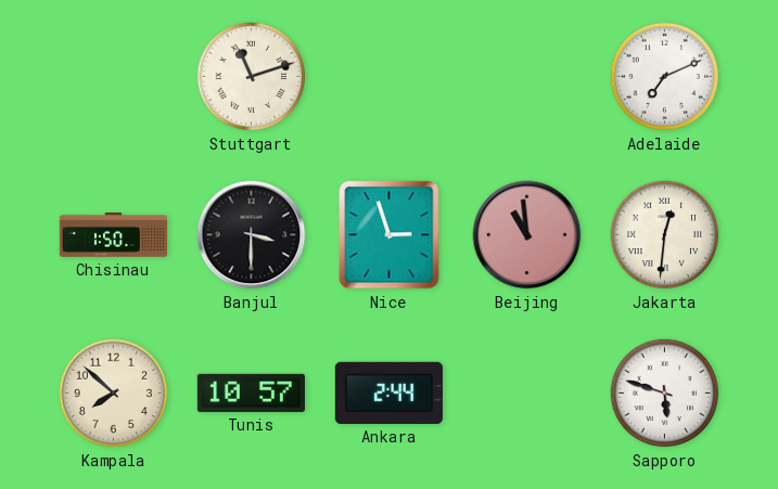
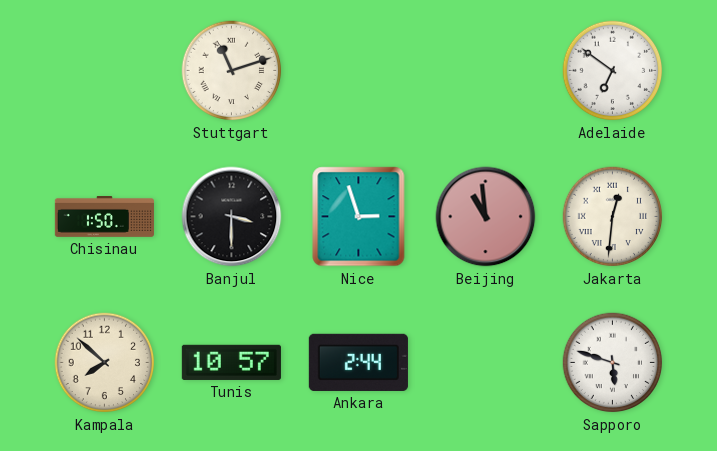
Adelaide: 7:11 -> 6:51 (613, 71)
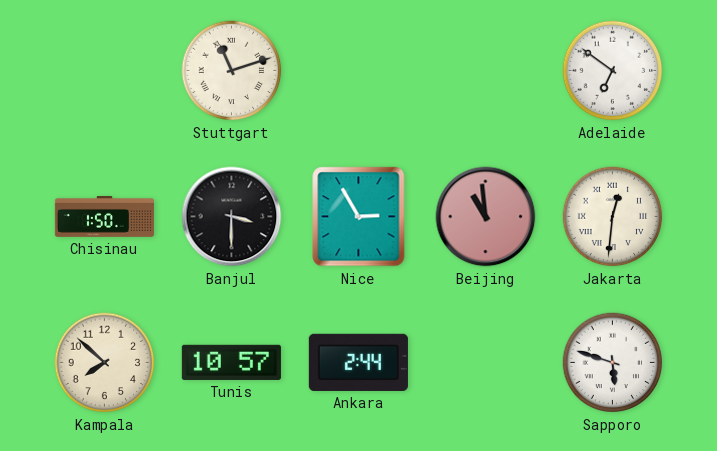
Nice: 2:57 -> 2:55 (359, 217)
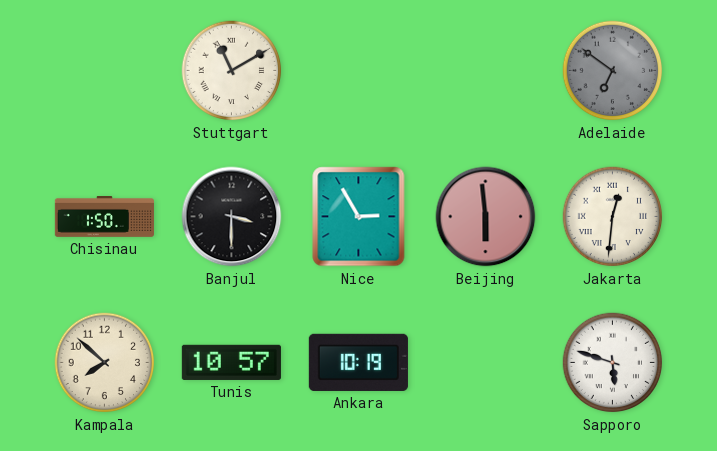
Stuttgart: 11:12 -> 11:10 (232, 71)
Adelaide dial: white -> grey (613, 71)
Beijing: 10:59 -> 5:59 (486, 217)
Ankara: 2:44 -> 10:19 (358, 362)
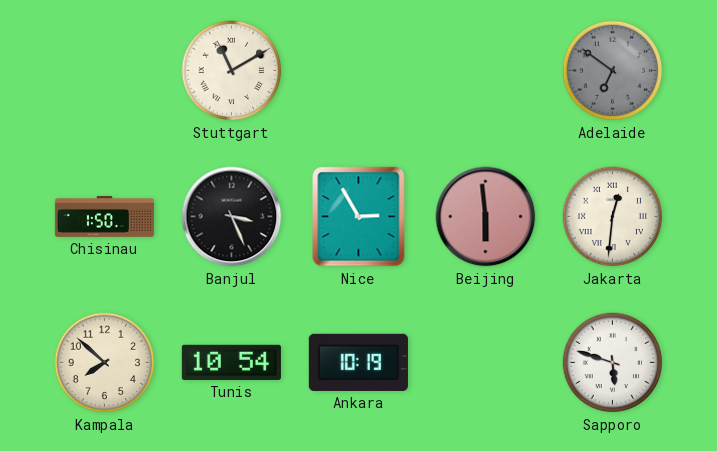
Banjul: 3:30 -> 3:26 (232, 217)
Tunis: 10:57 -> 10:54 (231, 362)
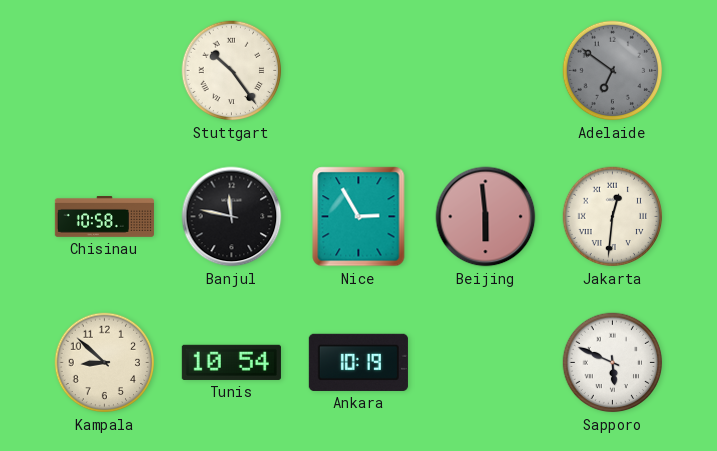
Stuttgart: 11:10 -> 10:24 (232, 71)
Chisinau: 1:50 -> 10:58 (104, 217)
Banjul: 3:26 -> 11:47 (232, 217)
Kampala: 7:52 -> 8:52 (105, 363)
Sapporo: 5:48 -> 5:49 (613, 363)
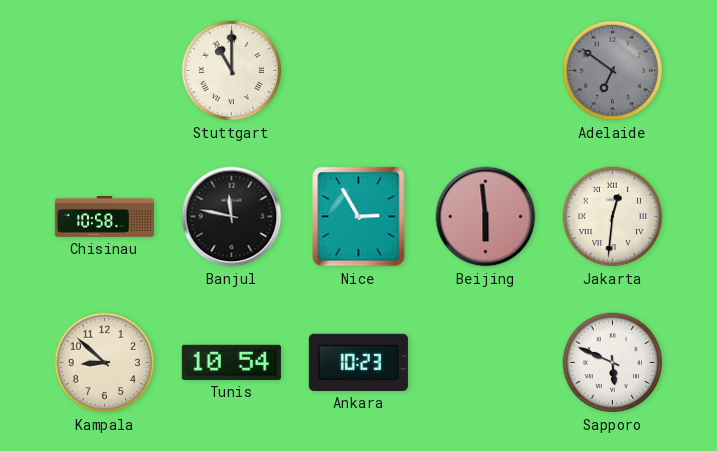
Stuttgart: 10:24 -> 11:00 (232, 71)
Ankara: 10:19 -> 10:23 (358, 362)
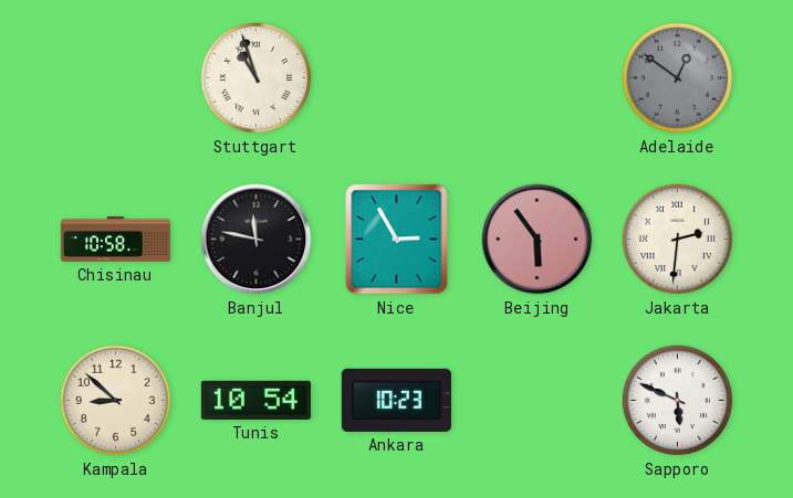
Stuttgart: 11:00 -> 10:57 (257, 78)
Adelaide: 6:51 -> 12:51 (678, 78)
Beijing: 5:59 -> 5:54 (538, 240)
Jakarta: 12:31 -> 2:31 (678, 240)
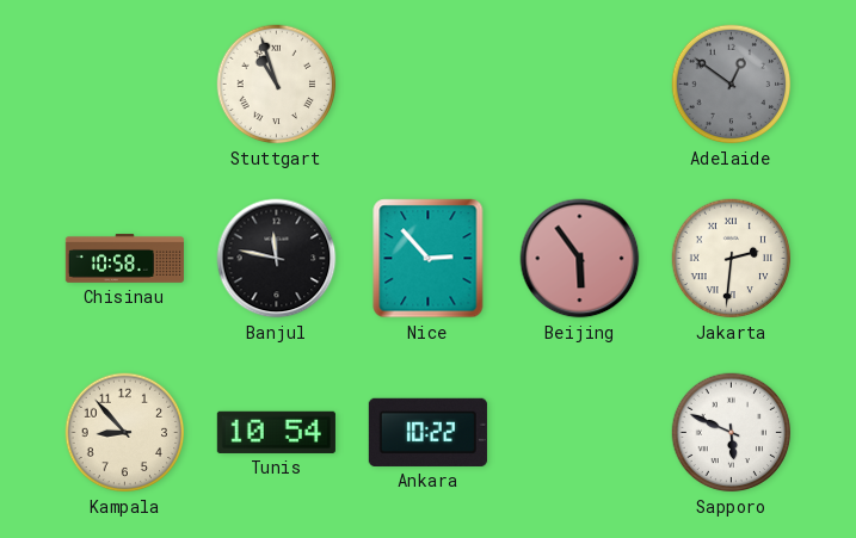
Nice: 2:55 -> 2:53 (429, 259)
Kampala: 8:52 -> 8:53 (125, 433)
Ankara: 10:23 -> 10:22 (427, 432)
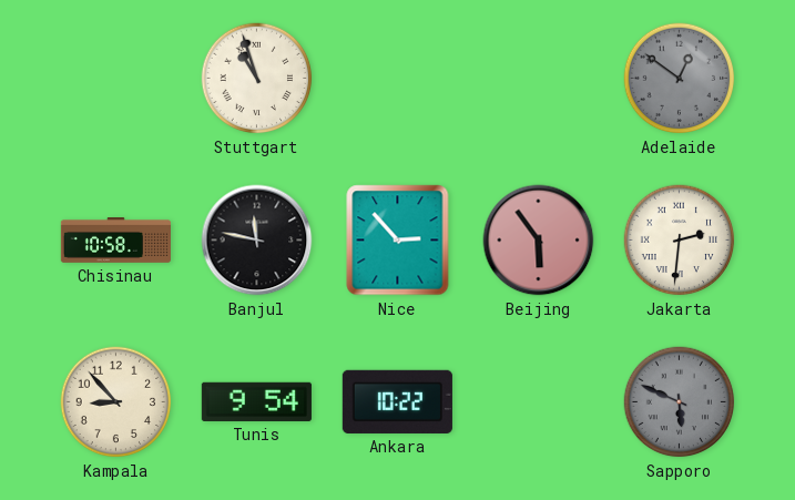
Tunis: 10:54 -> 9:54 (256, 401)
Sapporo dial: white -> grey (680, 402)
